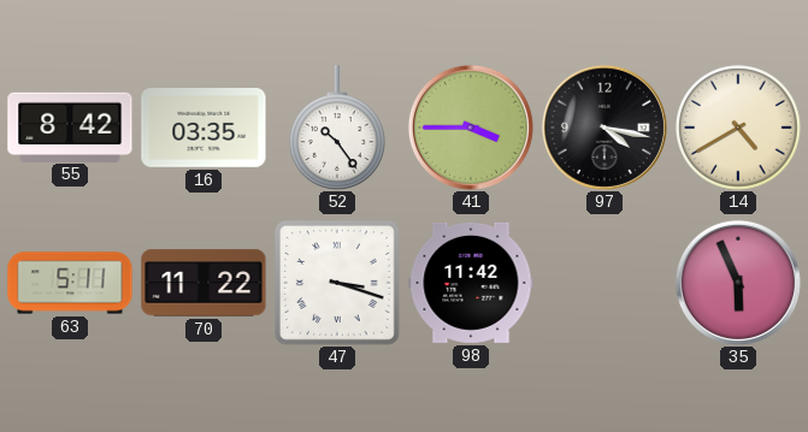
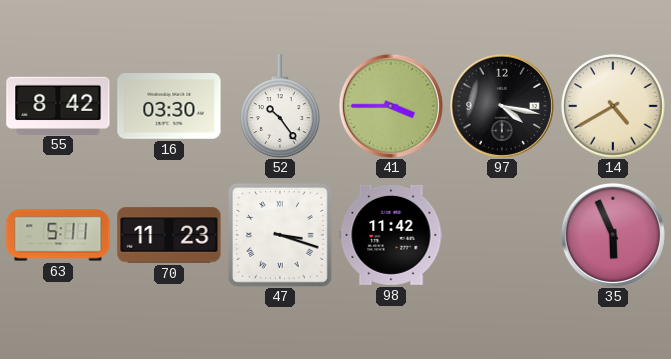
16: 03:35 -> 03:30 (169, 107)
70: 11:22 -> 11:23 (169, 235)
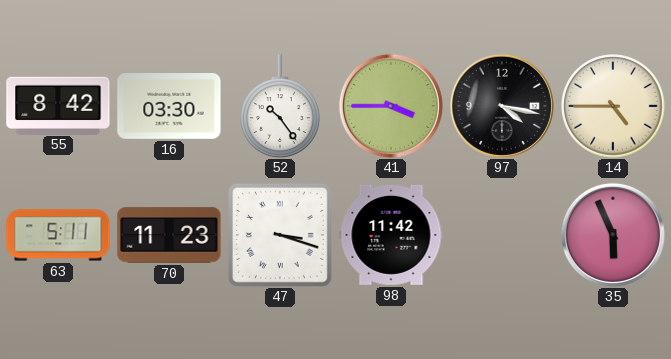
14: 4:40 -> 4:45 (613, 106)
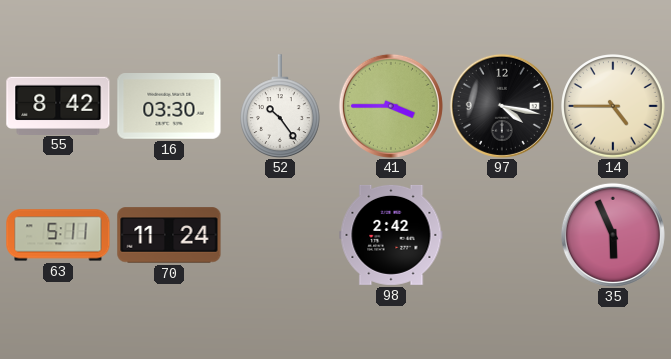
70: 11:23 -> 11:24 (169, 235)
47: 3:18 -> none (280, 235)
98: 11:42 -> 2:42 (391, 235)
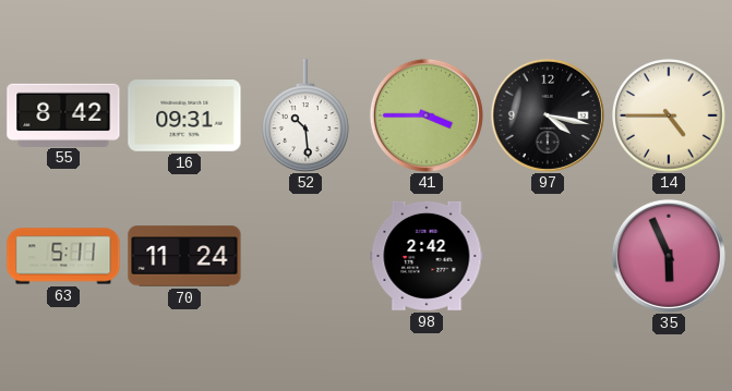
16: 03:30 -> 09:31 (184, 117)
52: 10:24 -> 10:29 (307, 115)
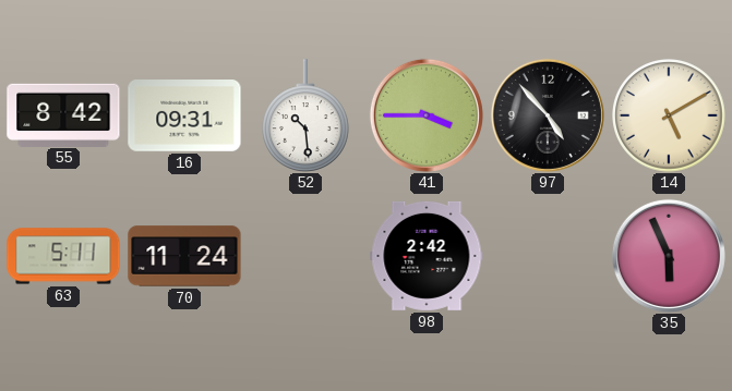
97: 4:17 -> 4:53 (548, 115)
14: 4:45 -> 5:10 (669, 115)
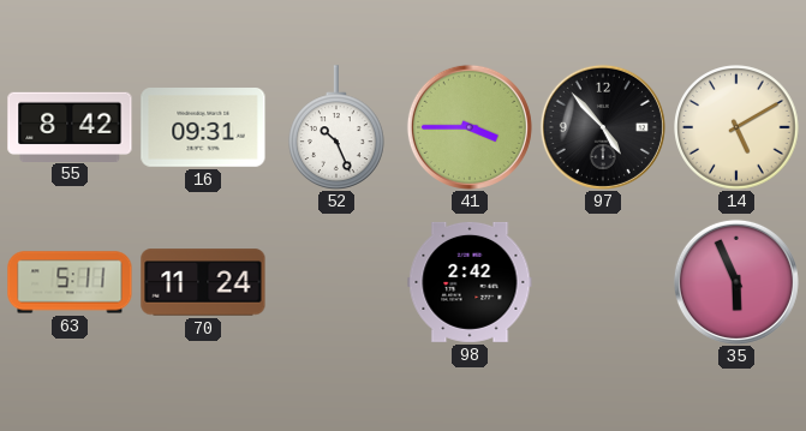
52: 10:29 -> 10:26 (338, 127)
